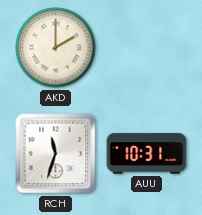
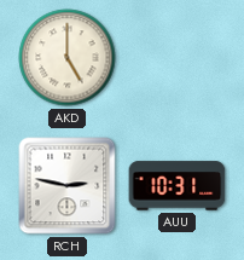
AKD: 2:00 -> 5:00 (68, 58)
RCH: 11:33 -> 2:47 (68, 186)
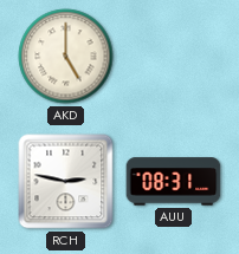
AUU: 10:31 -> 08:31 (174, 182)
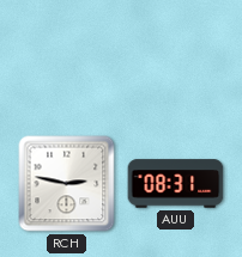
AKD: 5:00 -> none (66, 57)
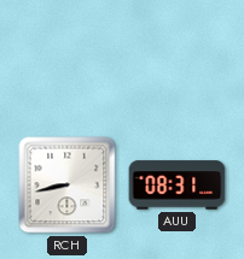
RCH: 2:47 -> 8:43 (68, 186)
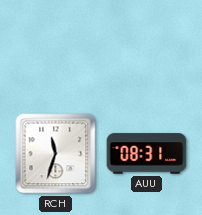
RCH: 8:43 -> 11:33 (56, 154)
